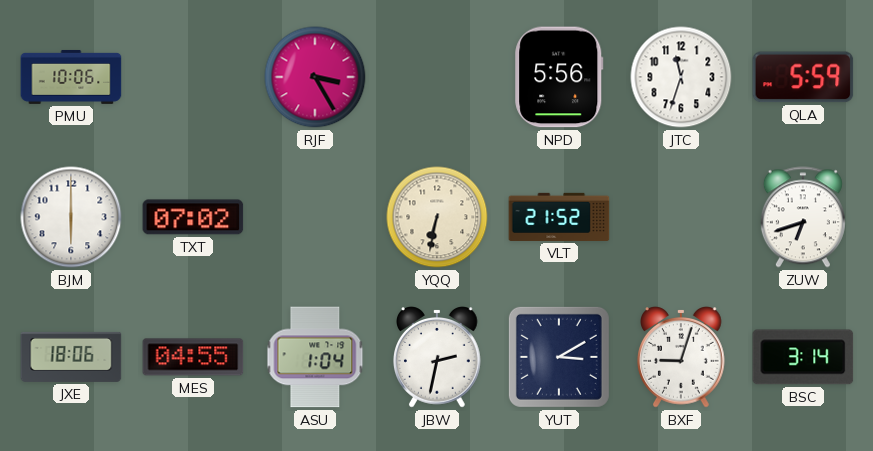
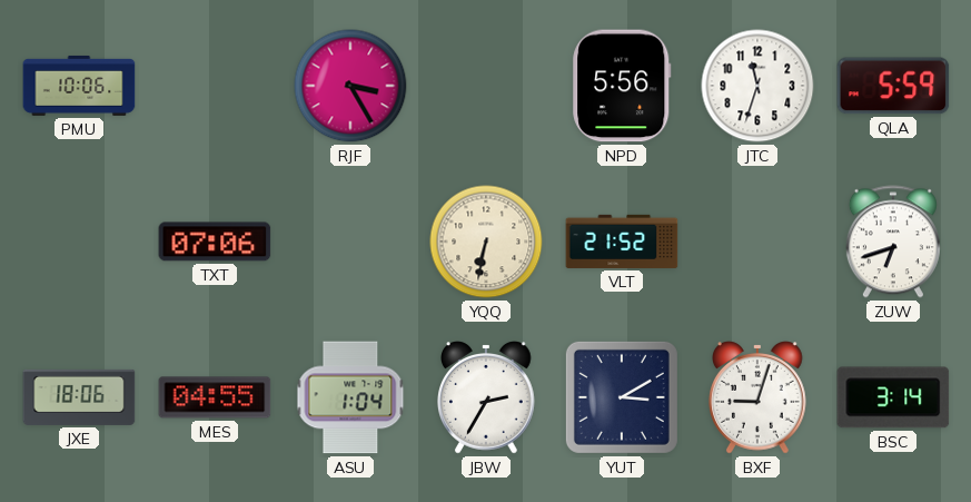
BJM: 6:00 -> none (71, 217)
TXT: 07:02 -> 07:06 (215, 242)
JBW: 2:32 -> 2:35 (487, 397)
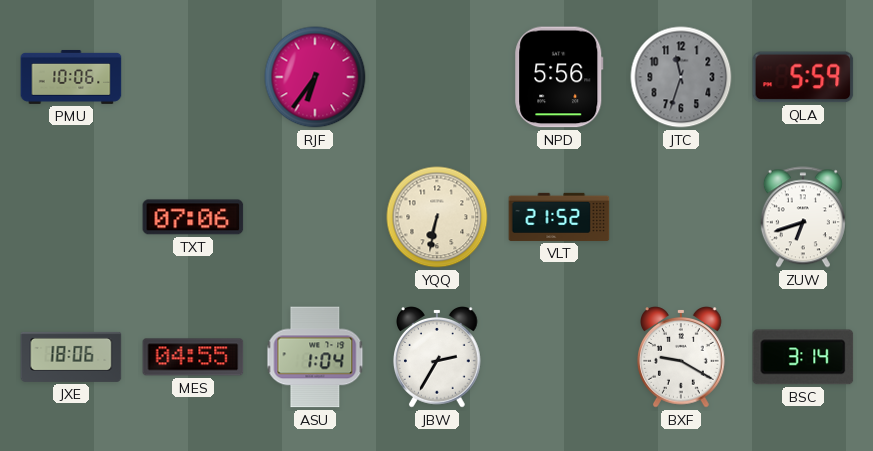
RJF: 3:25 -> 6:36 (315, 77)
JTC dial: white -> grey (681, 77)
YUT: 3:10 -> none (622, 397)
BXF: 9:03 -> 9:20 (682, 357)
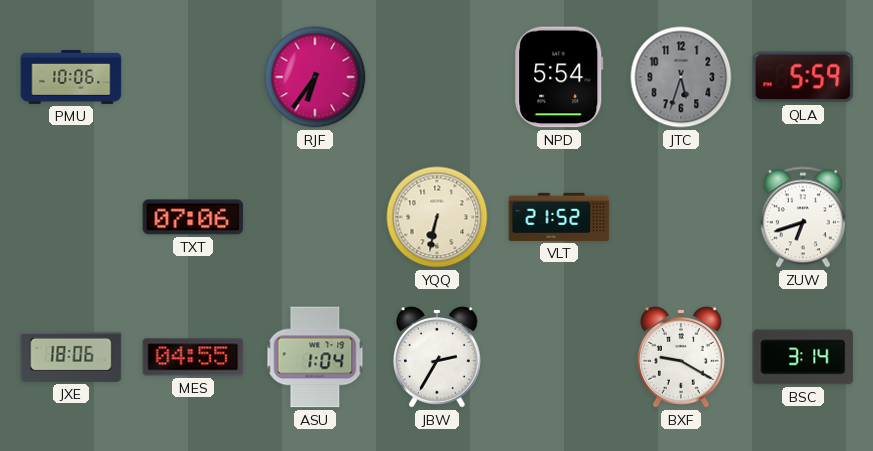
NPD: 5:56 -> 5:54 (559, 77)
JTC: 11:33 -> 5:33 (681, 77)
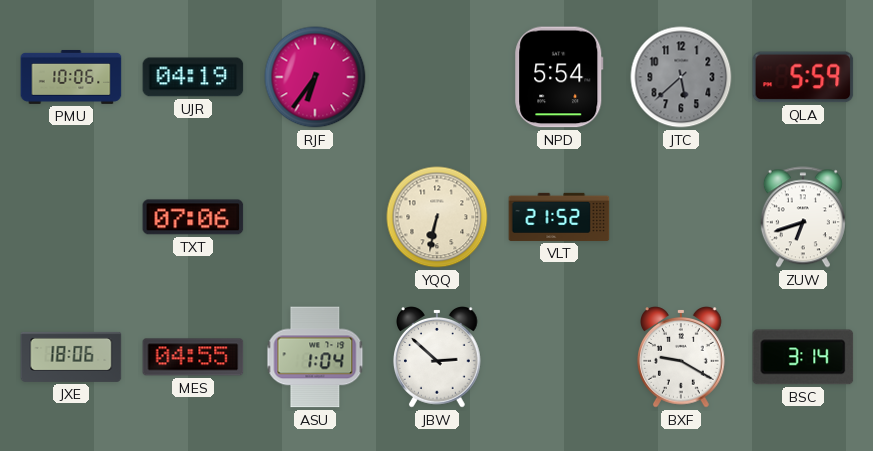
UJR: none -> 04:19 (193, 77)
JTC: 5:33 -> 5:38 (681, 77)
JBW: 2:35 -> 2:52 (438, 357)
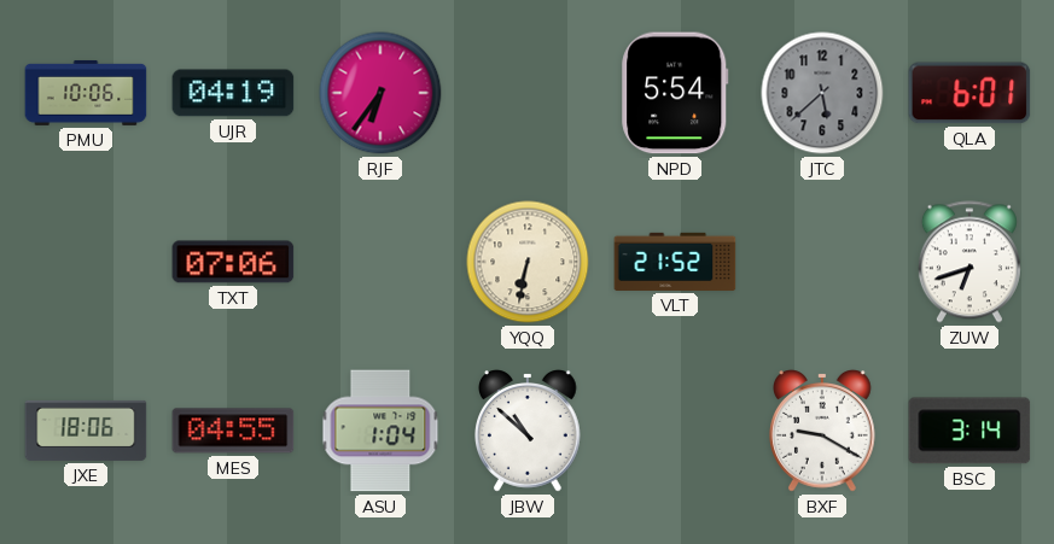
QLA: 5:59 -> 6:01 (969, 93)
JBW: 2:52 -> 10:52 (529, 431)
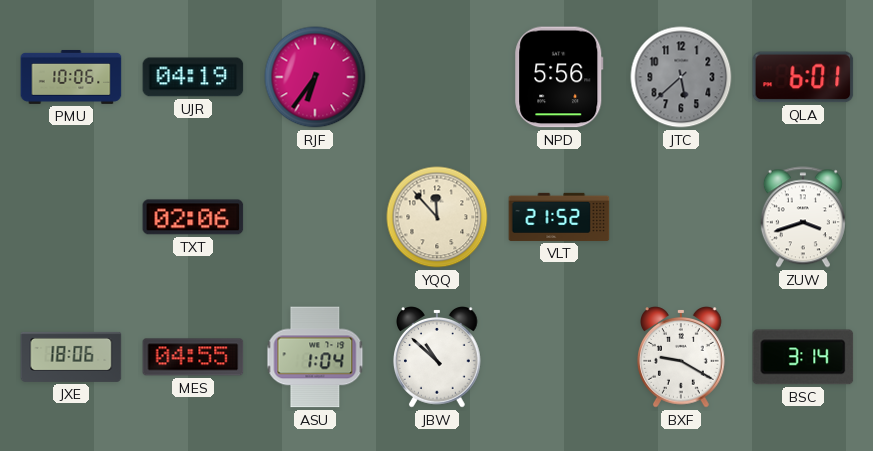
NPD: 5:54 -> 5:56 (559, 77)
TXT: 07:06 -> 02:06 (193, 217)
YQQ: 6:32 -> 11:53 (437, 217)
ZUW: 6:42 -> 3:42 (803, 217)
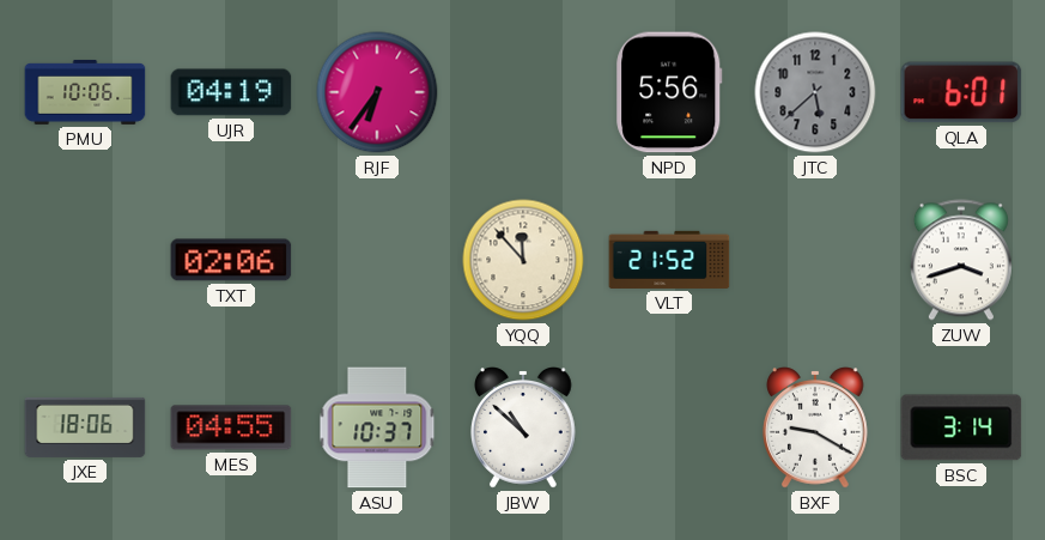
ASU: 1:04 -> 10:37 (377, 427)
